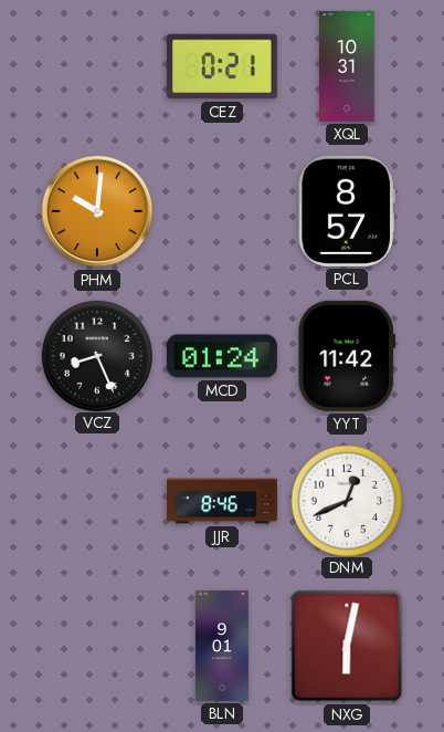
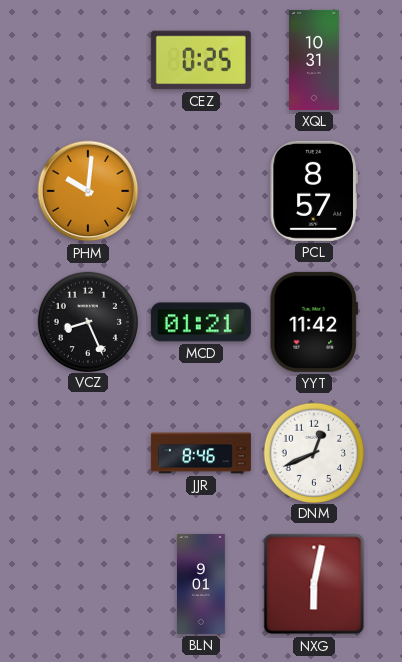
CEZ: 0:21 -> 0:25 (201, 60)
MCD: 01:24 -> 01:21 (201, 322)
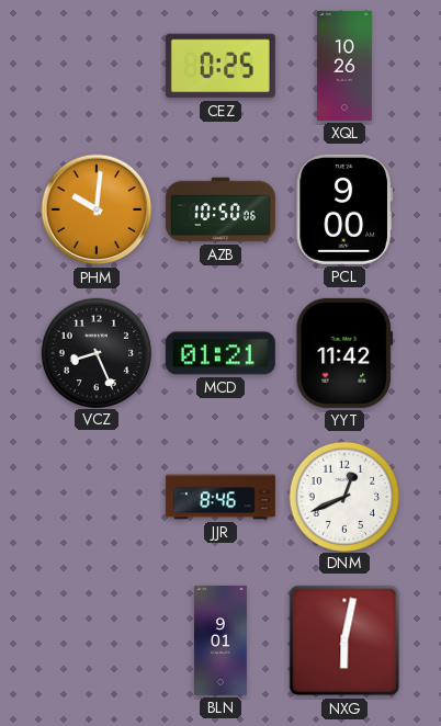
XQL: 10:31 -> 10:26 (346, 66)
AZB: none -> 10:50 (220, 209)
PCL: 8:57 -> 9:00 (344, 209)
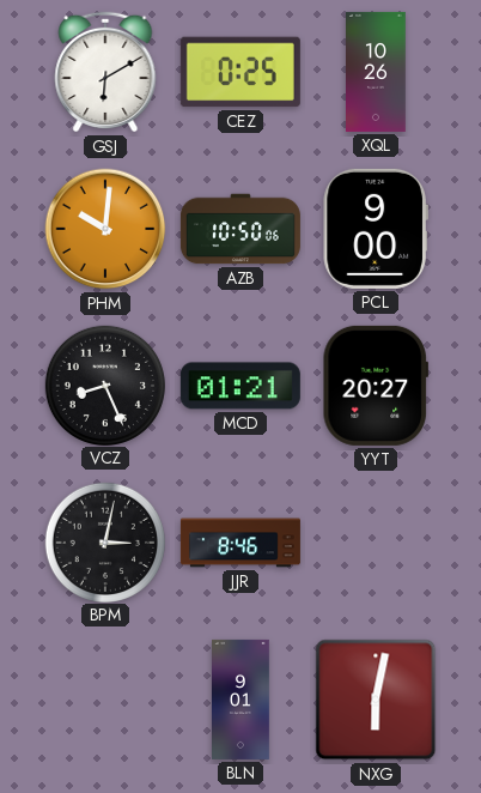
GSJ: none -> 6:10 (105, 72)
YYT: 11:42 -> 20:27 (375, 386)
BPM: none -> 3:02 (104, 541)
DNM: 12:41 -> none (343, 496)
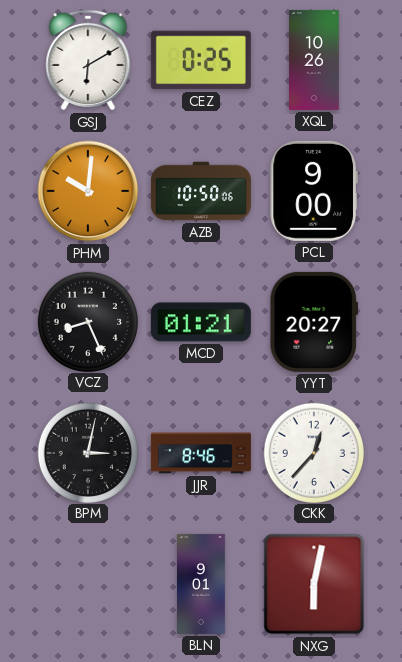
CKK: none -> 12:37 (313, 452)
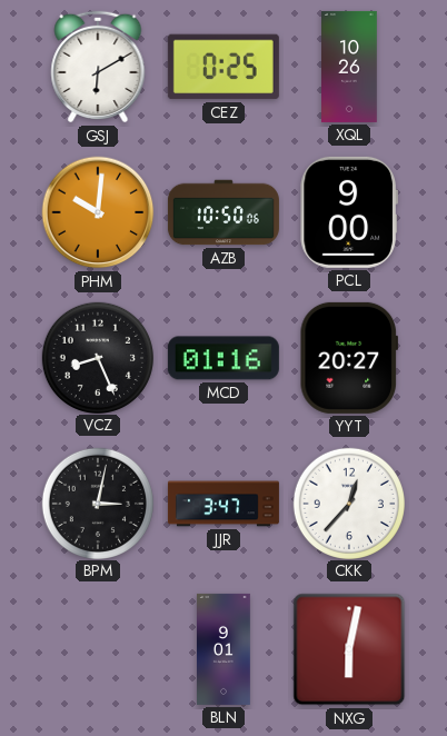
MCD: 01:21 -> 01:16 (223, 358)
JJR: 8:46 -> 3:47 (223, 504)
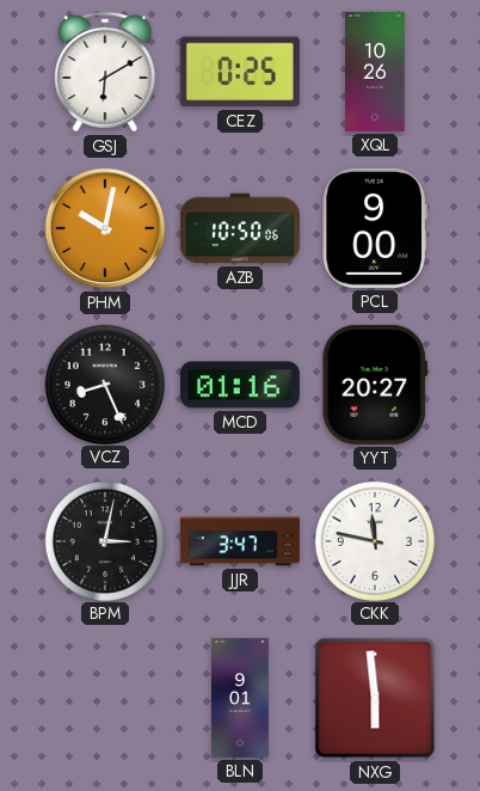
PHM: 10:01 -> 10:02 (105, 228)
CKK: 12:37 -> 11:47 (374, 540)
NXG: 6:02 -> 5:59 (375, 698)
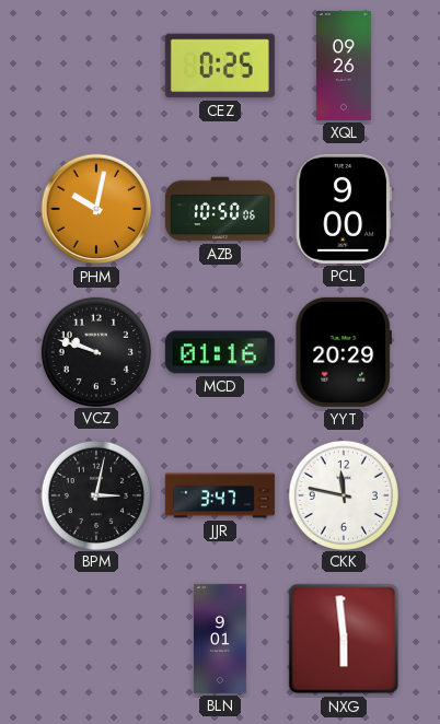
GSJ: 6:10 -> none (105, 72)
XQL: 10:26 -> 09:26 (345, 66)
VCZ: 8:26 -> 9:48 (95, 351)
YYT: 20:27 -> 20:29 (343, 352)
